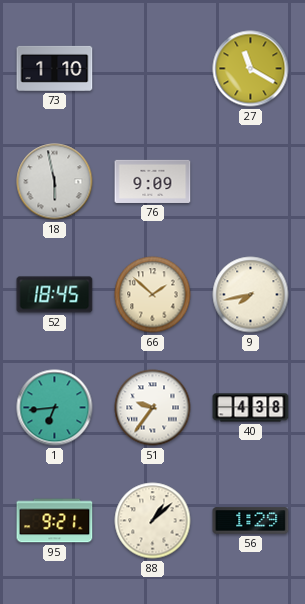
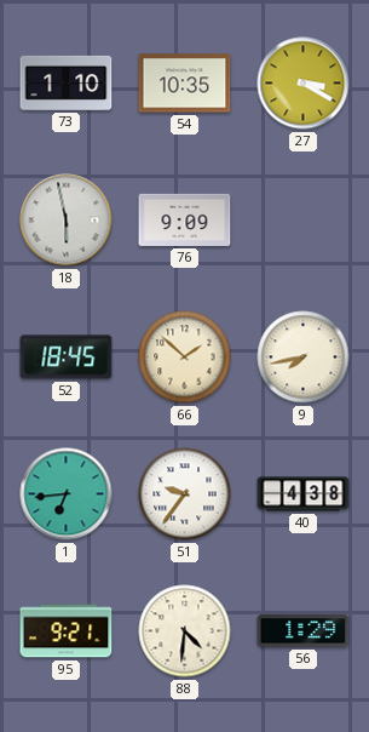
54: none -> 10:35 (185, 84)
27: 11:20 -> 3:20 (304, 84)
88: 1:08 -> 4:31 (185, 631)
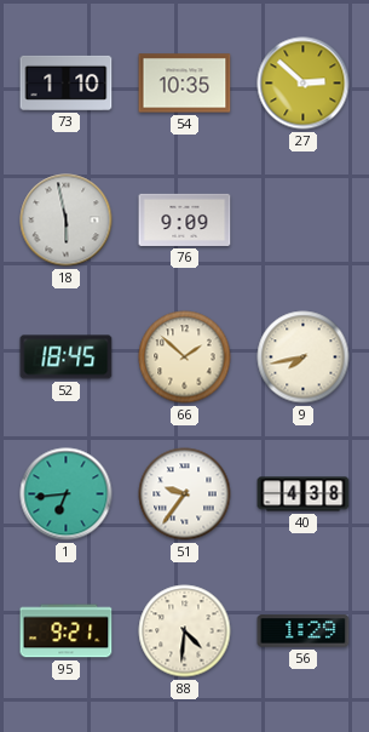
27: 3:20 -> 2:52 (304, 84)
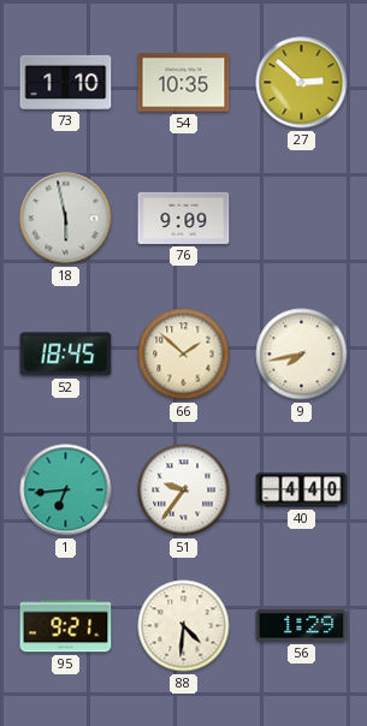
40: 4:38 -> 4:40 (302, 490)
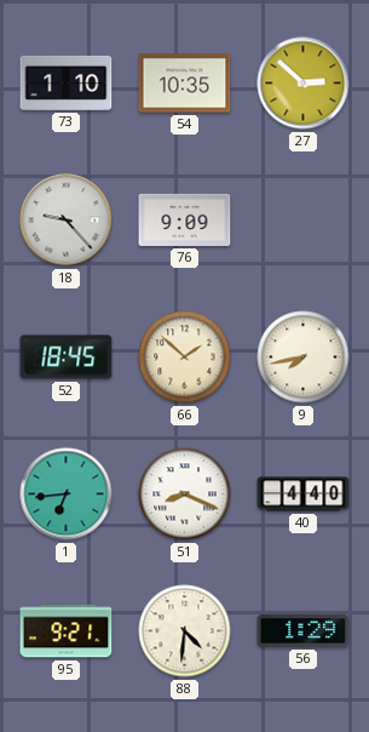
18: 5:58 -> 9:23 (67, 221)
51: 9:36 -> 8:19 (185, 494)
